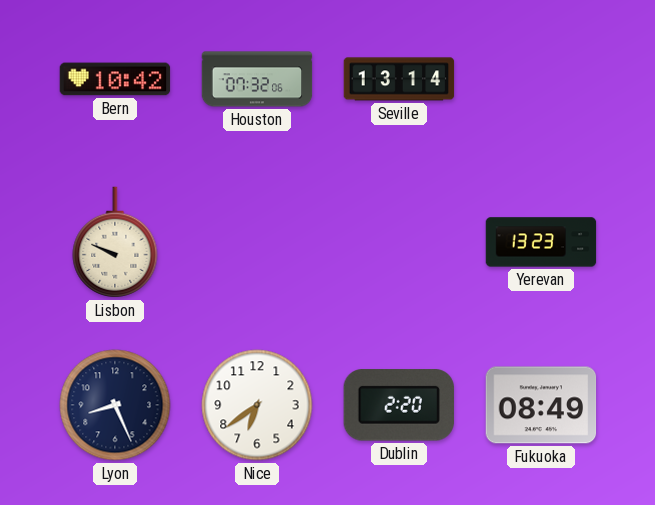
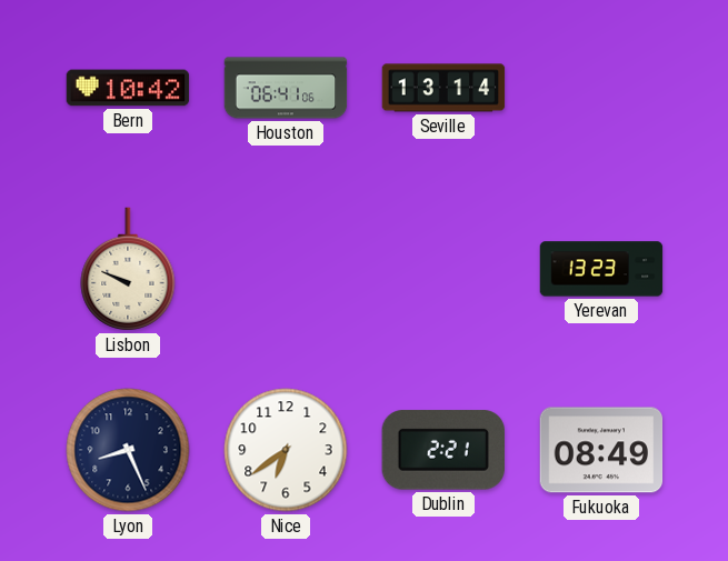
Houston: 07:32 -> 06:41 (286, 88)
Dublin: 2:20 -> 2:21 (443, 450)
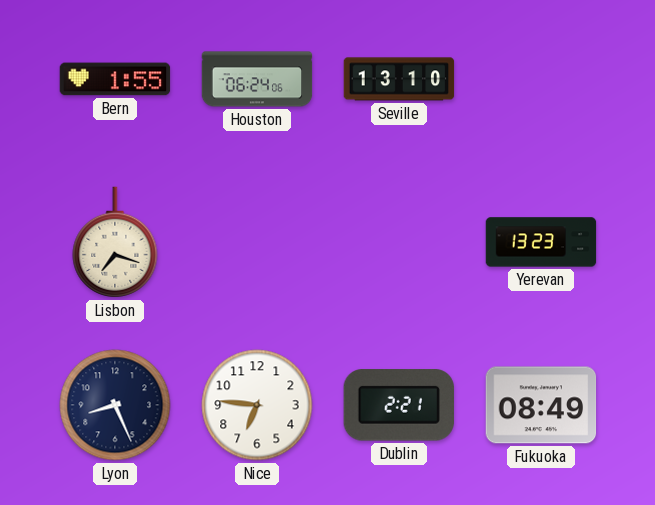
Bern: 10:42 -> 1:55 (115, 79)
Houston: 06:41 -> 06:24 (257, 79)
Seville: 13:14 -> 13:10 (399, 79)
Lisbon: 9:49 -> 7:18 (115, 242)
Nice: 6:39 -> 6:46 (257, 405)
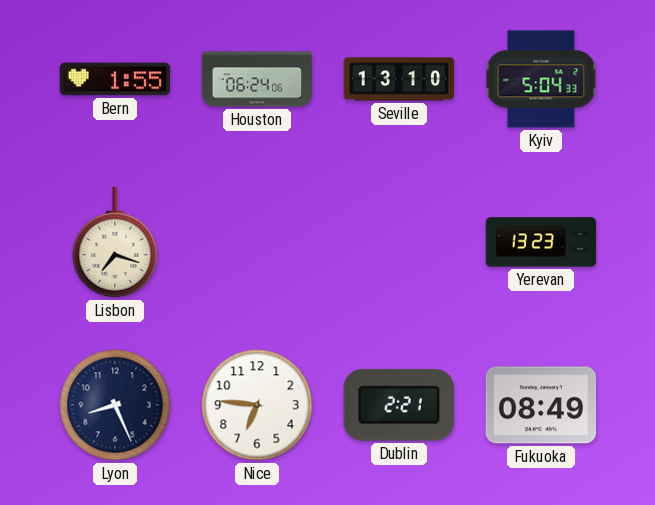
Kyiv: none -> 5:04 (541, 79)
